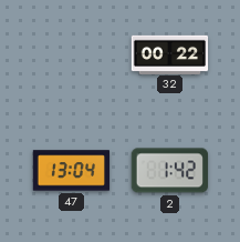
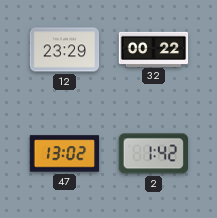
12: none -> 23:29 (65, 50)
47: 13:04 -> 13:02 (65, 154)
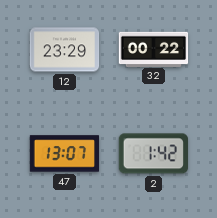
47: 13:02 -> 13:07 (65, 154)
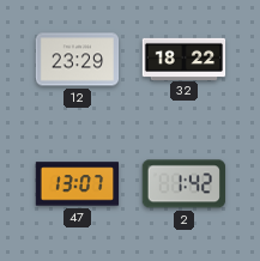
32: 00:22 -> 18:22 (185, 59)
